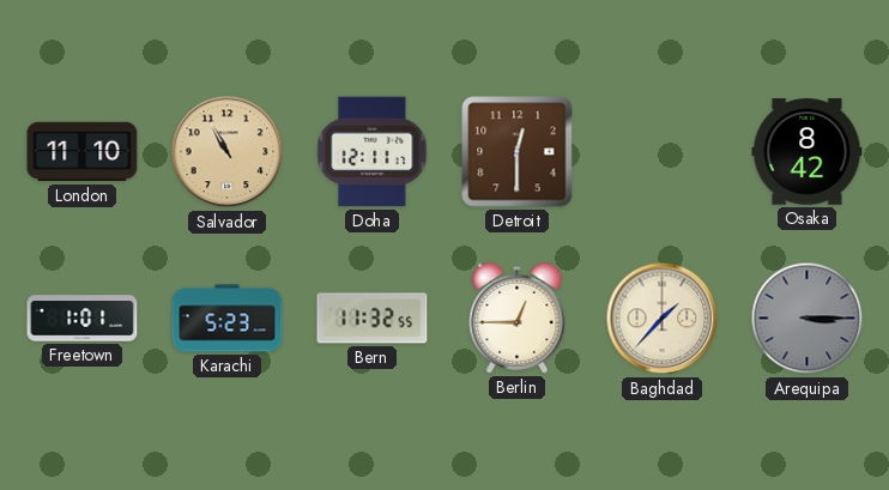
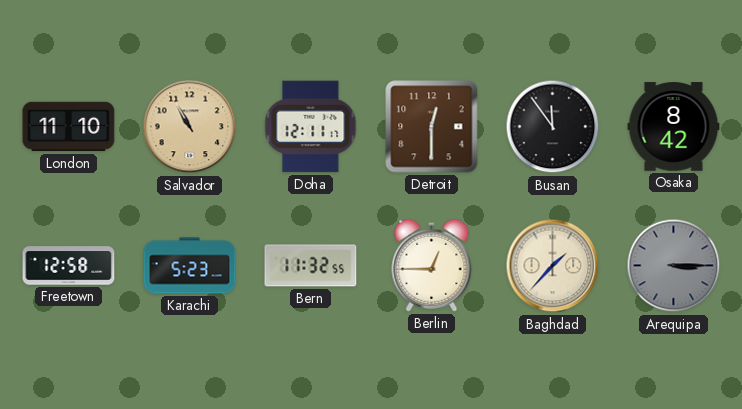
Busan: none -> 11:54 (553, 127)
Freetown: 1:01 -> 12:58 (69, 266)
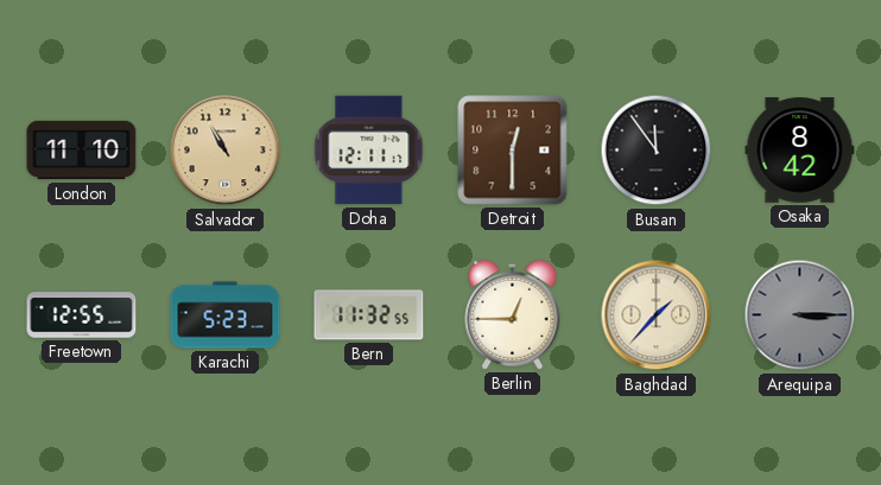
Freetown: 12:58 -> 12:55 (82, 315)
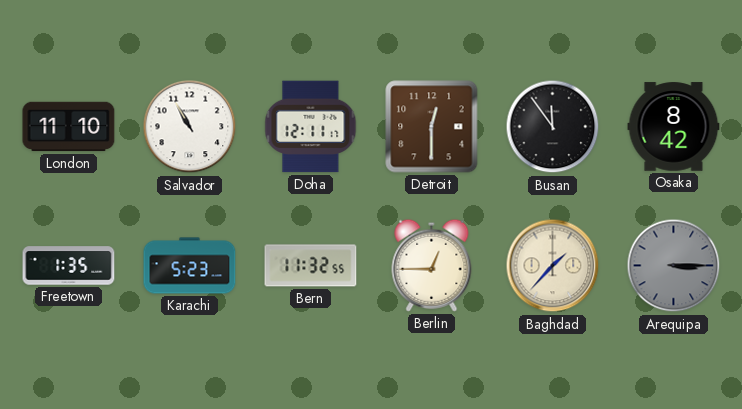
Salvador dial: champagne -> white (190, 127)
Freetown: 12:55 -> 1:35 (69, 266)
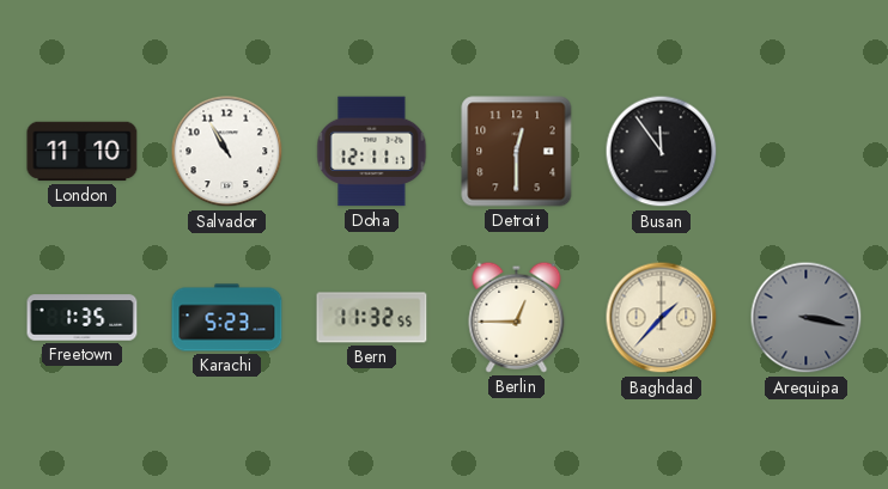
Osaka: 8:42 -> none (674, 127)
Arequipa: 3:15 -> 3:17 (807, 318)
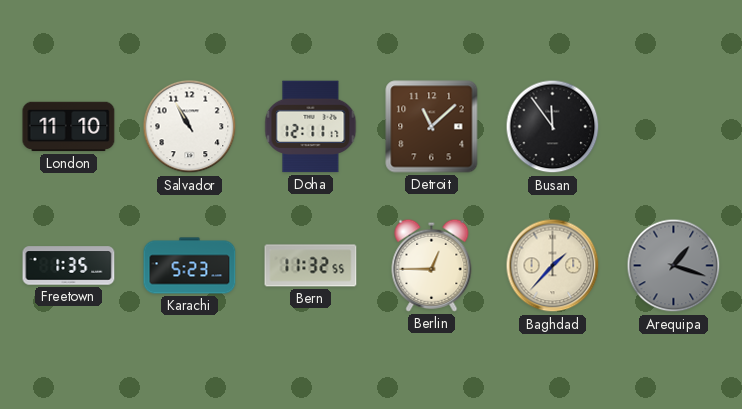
Detroit: 12:30 -> 11:08 (432, 127)
Arequipa: 3:17 -> 1:18 (674, 266)
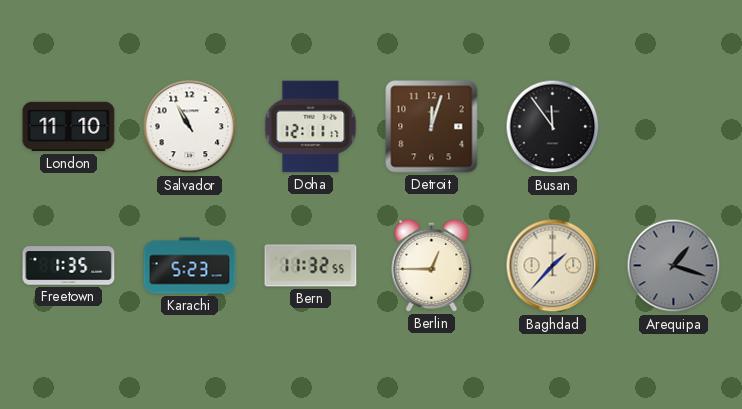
Detroit: 11:08 -> 12:03 (432, 127)
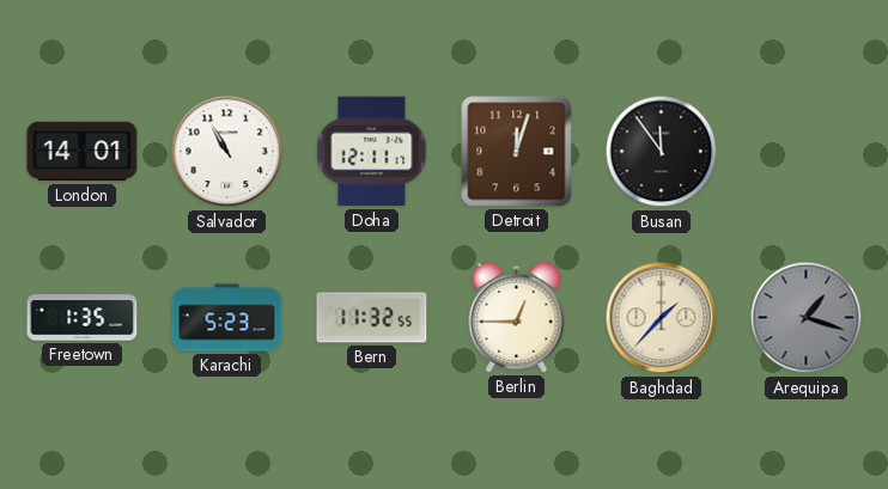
London: 11:10 -> 14:01 (83, 152)
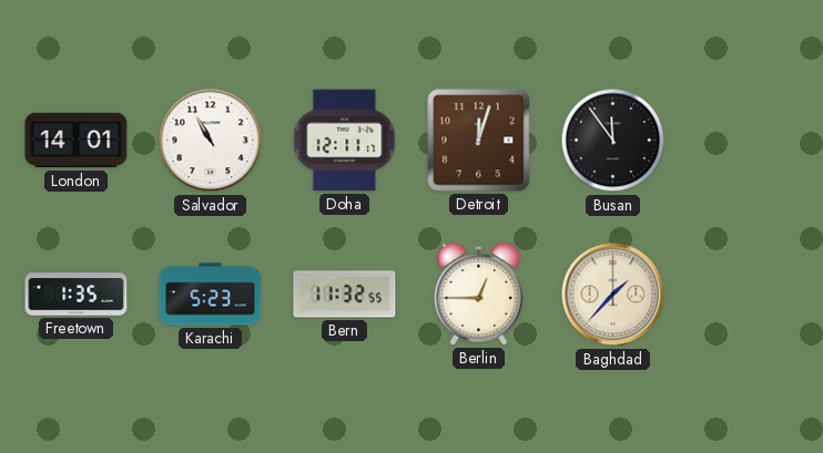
Arequipa: 1:18 -> none (807, 318)
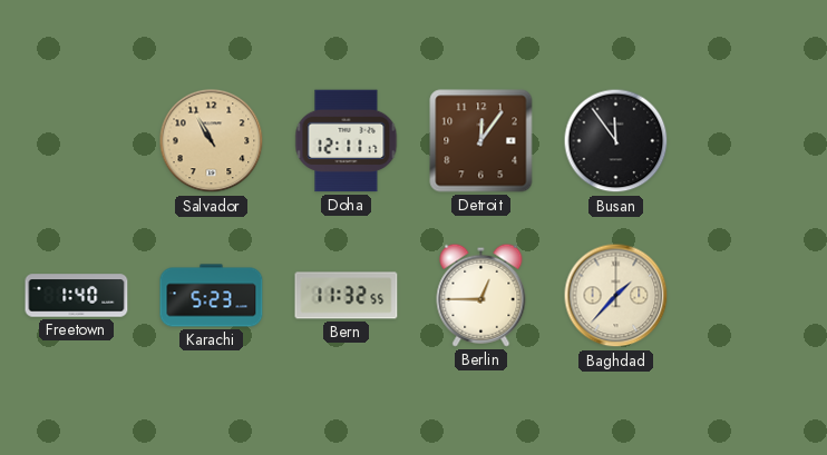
London: 14:01 -> none (77, 141)
Salvador dial: white -> champagne (212, 141)
Detroit: 12:03 -> 12:06 (481, 141)
Freetown: 1:35 -> 1:40 (77, 296)
